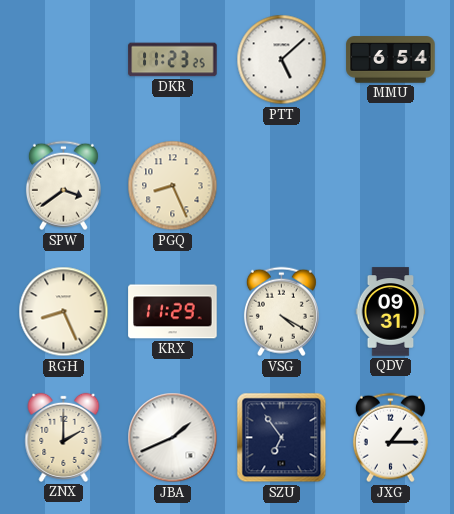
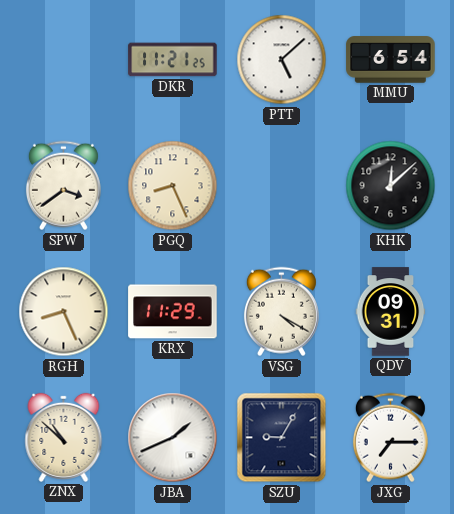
DKR: 11:23 -> 11:21 (173, 60)
KHK: none -> 12:08 (391, 186)
ZNX: 2:00 -> 10:52 (64, 437)
SZU: 6:54 -> 9:05 (282, 438)
JXG: 1:15 -> 7:15 (390, 438)
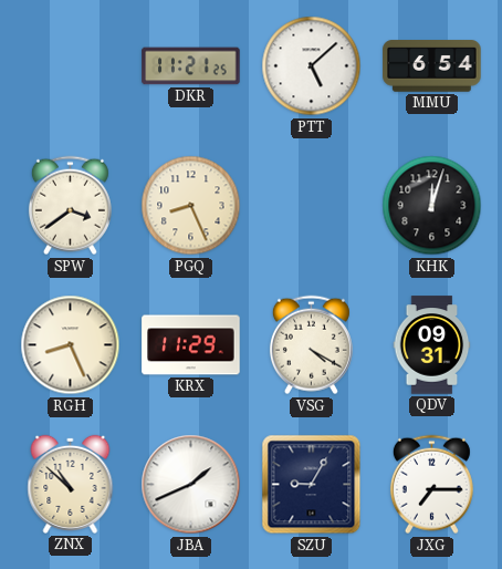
KHK: 12:08 -> 12:03 (432, 206)
